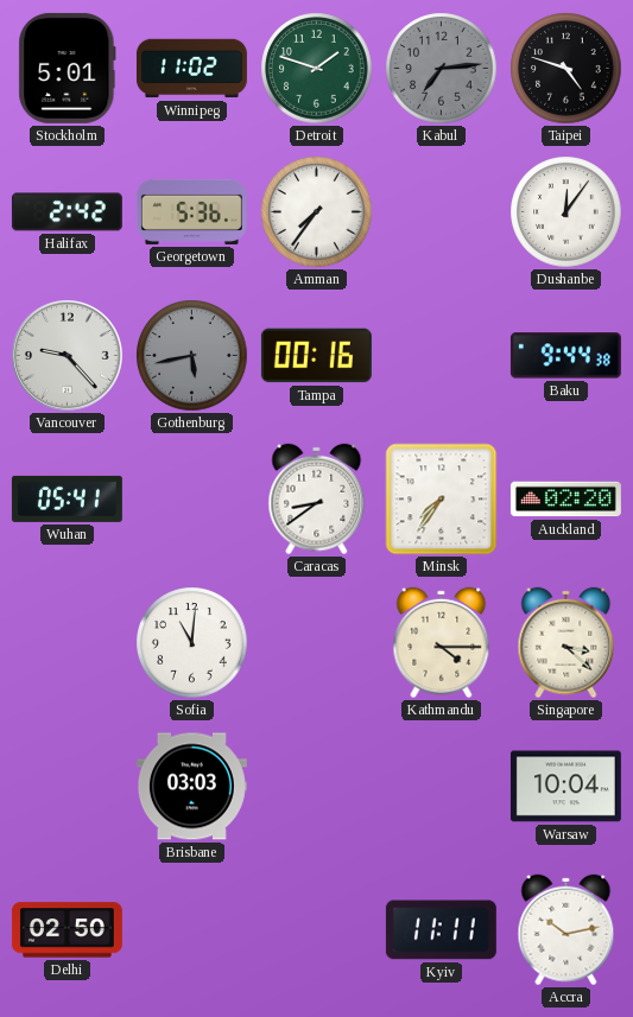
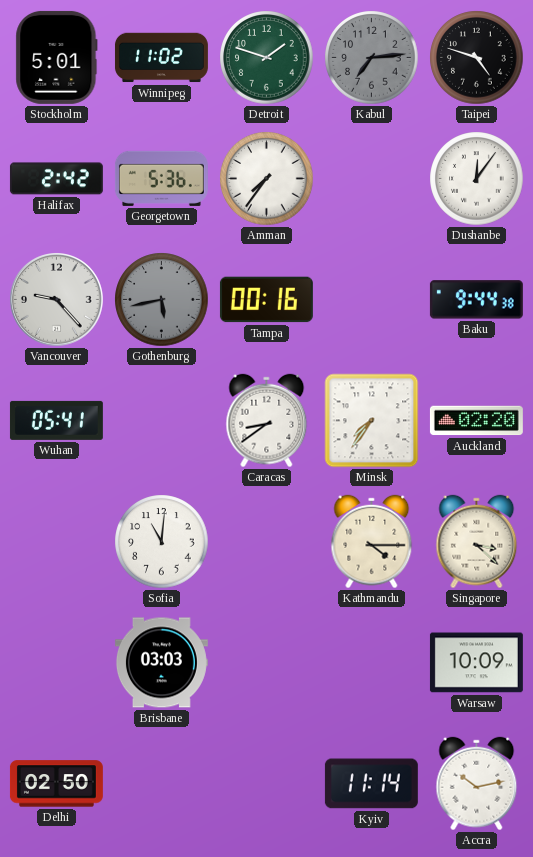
Warsaw: 10:04 -> 10:09 (476, 663)
Kyiv: 11:11 -> 11:14 (371, 784)
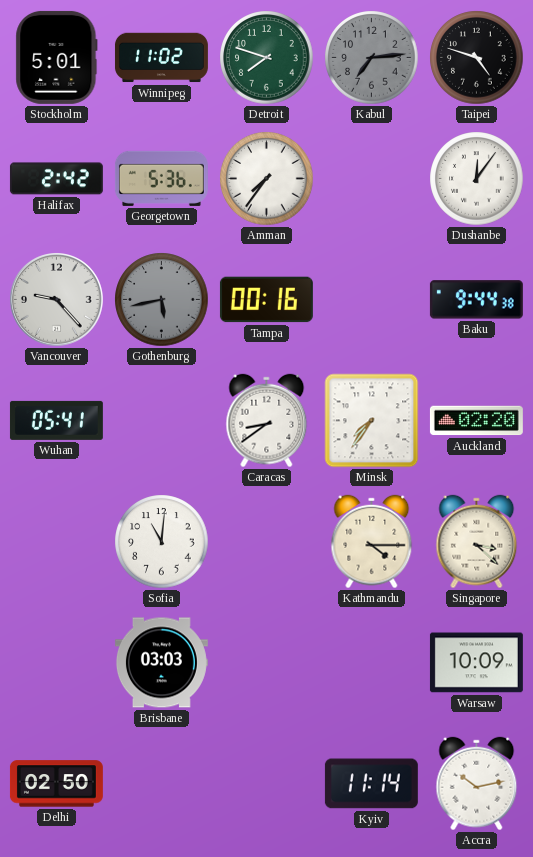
Detroit: 1:48 -> 7:48 (267, 58)
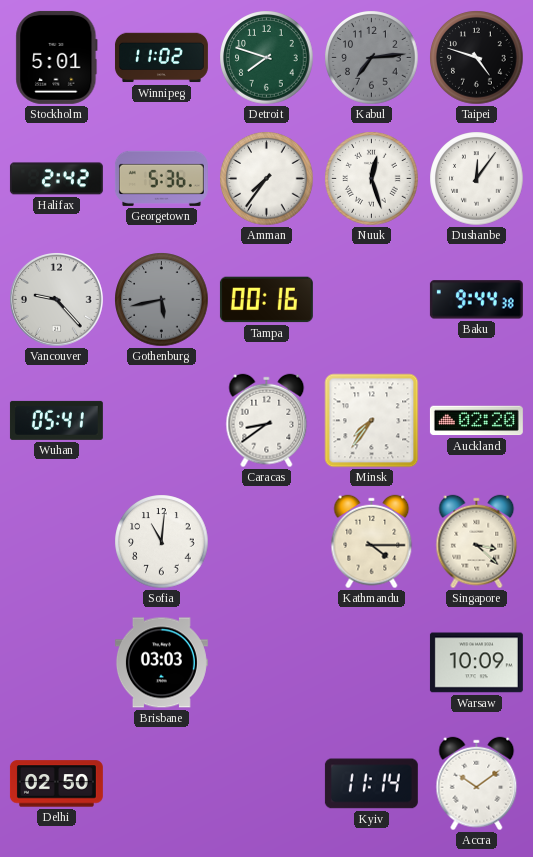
Nuuk: none -> 12:27 (372, 179)
Accra: 10:13 -> 10:09 (477, 784)
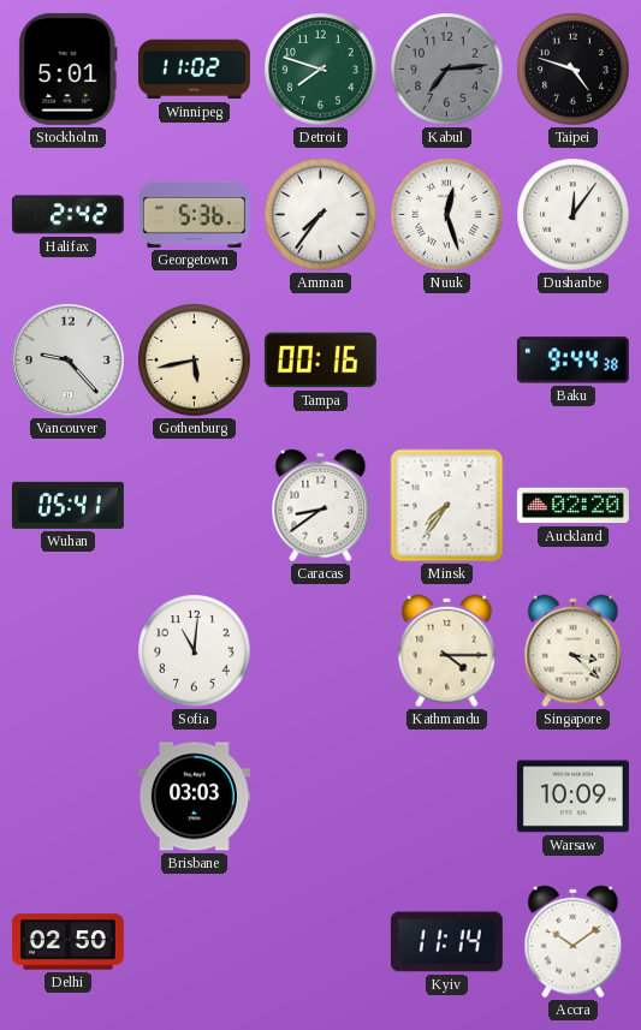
Gothenburg dial: grey -> cream (195, 361)
